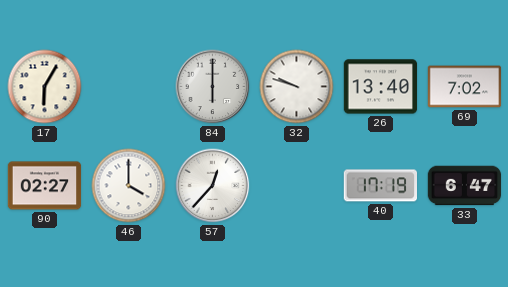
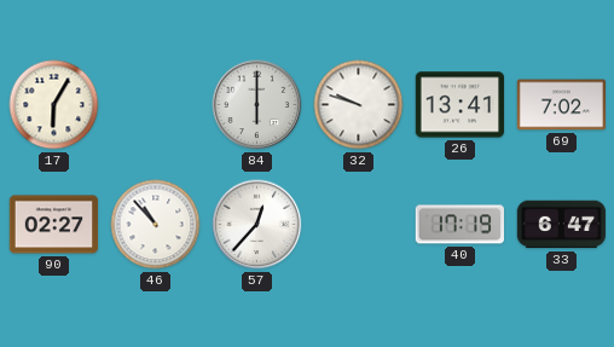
26: 13:40 -> 13:41 (460, 105)
46: 4:00 -> 10:53 (156, 225)
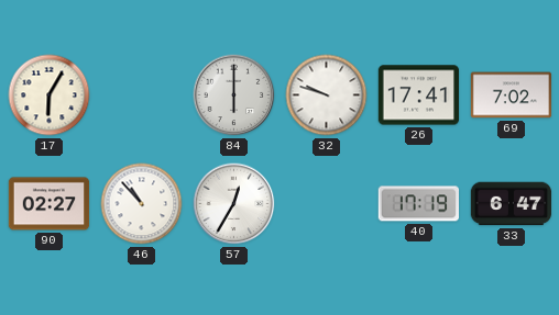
26: 13:41 -> 17:41 (419, 95)
57: 12:37 -> 12:35 (234, 204)
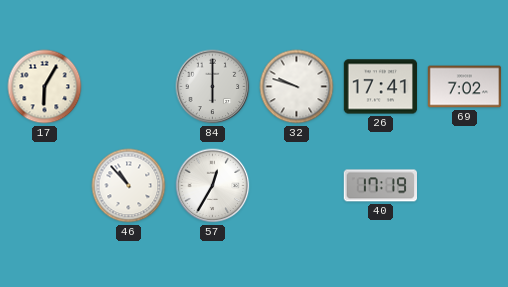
90: 02:27 -> none (50, 204)
33: 6:47 -> none (512, 204)
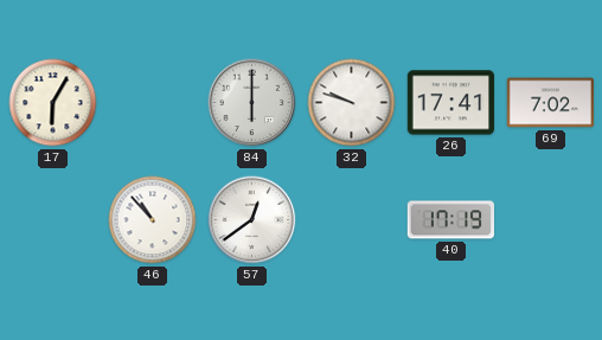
57: 12:35 -> 12:39 (252, 220)
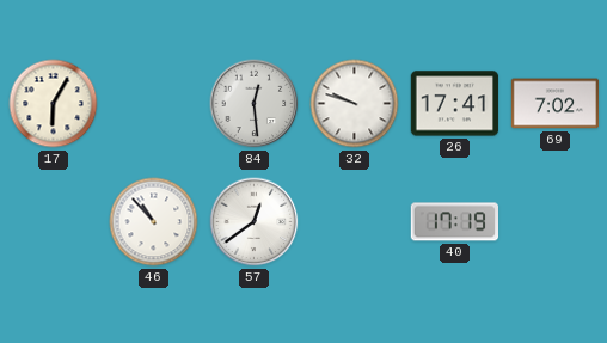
84: 6:00 -> 12:29 (255, 104)
